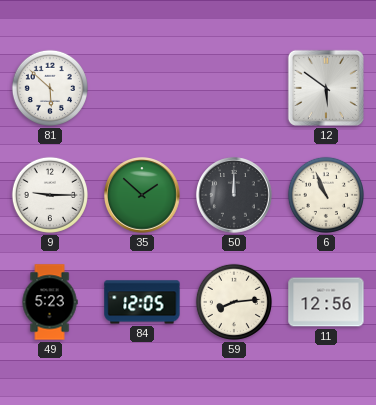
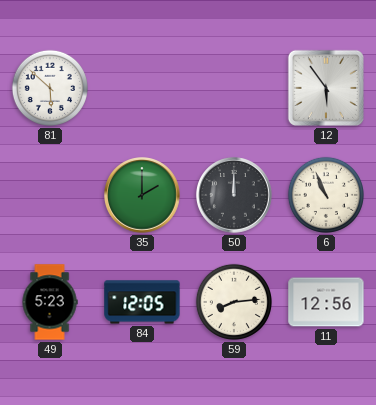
12: 5:51 -> 5:54 (326, 88)
9: 9:15 -> none (50, 195)
35: 1:52 -> 2:00 (143, 196)
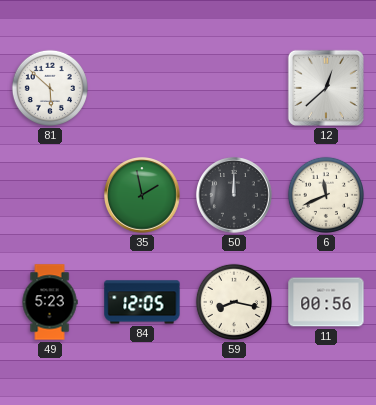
12: 5:54 -> 12:38 (326, 88)
35: 2:00 -> 1:58 (143, 196)
6: 10:56 -> 11:41 (326, 195)
59: 8:14 -> 8:17 (234, 302)
11: 12:56 -> 00:56 (326, 302)
